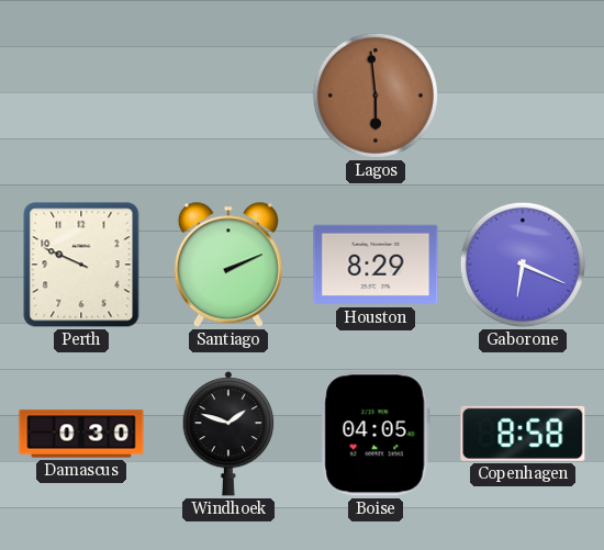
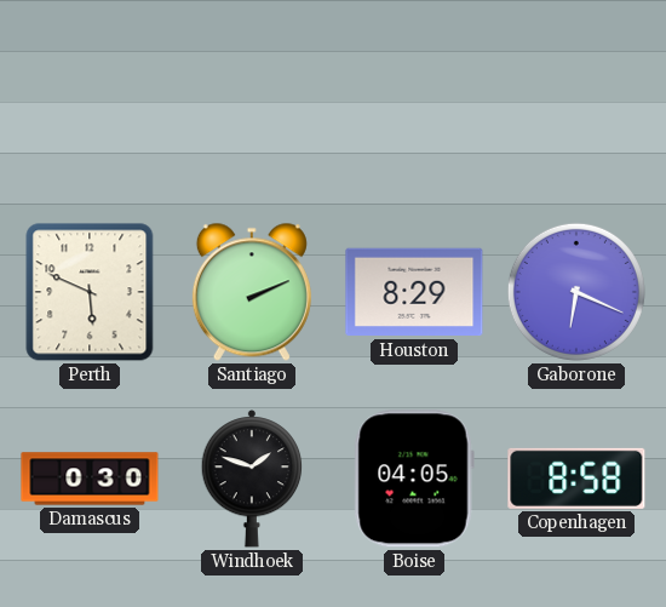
Lagos: 5:59 -> none (376, 96)
Perth: 9:49 -> 5:49 (90, 292)
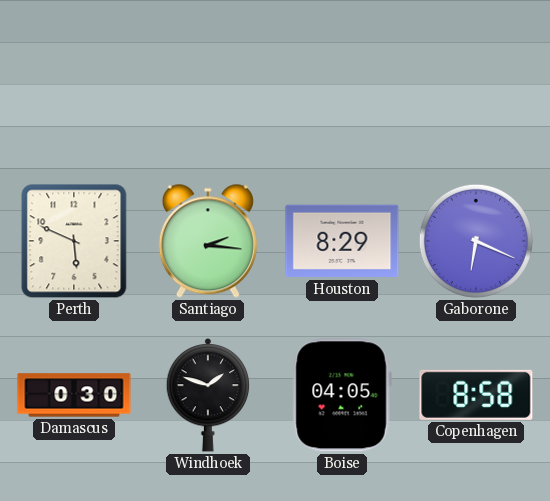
Santiago: 2:11 -> 2:16 (208, 241)
